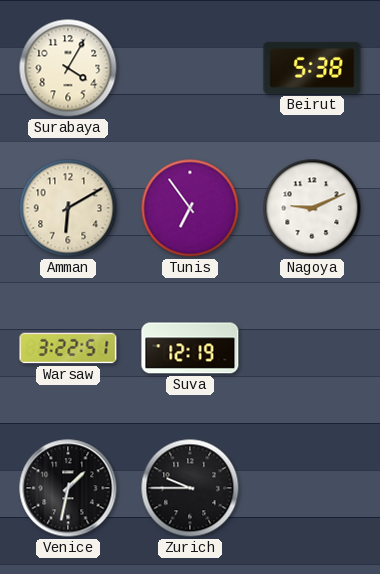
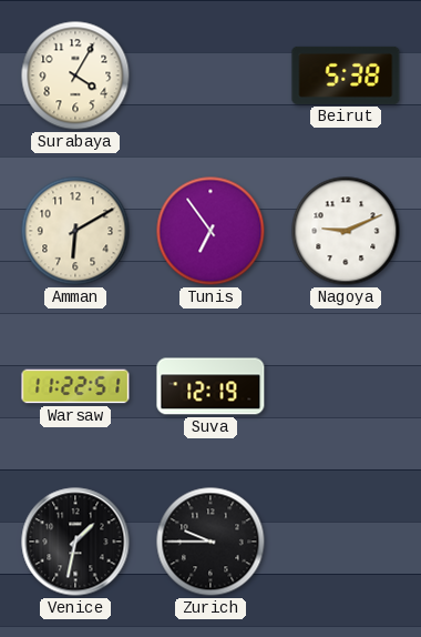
Warsaw: 3:22 -> 11:22 (75, 386)
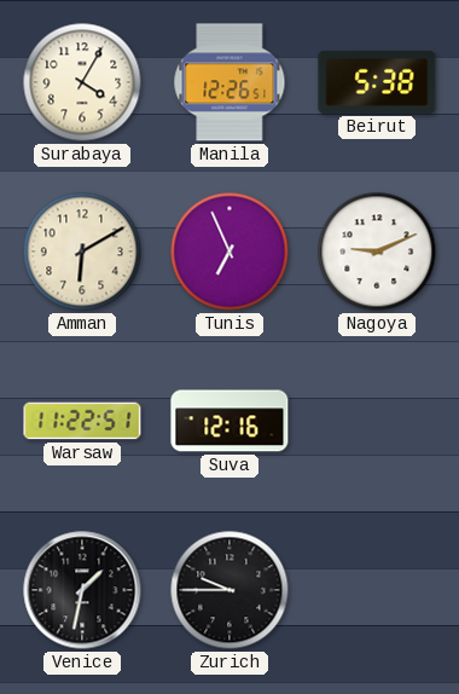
Manila: none -> 12:26 (230, 82)
Tunis: 6:54 -> 6:56 (230, 251)
Suva: 12:19 -> 12:16 (230, 421)
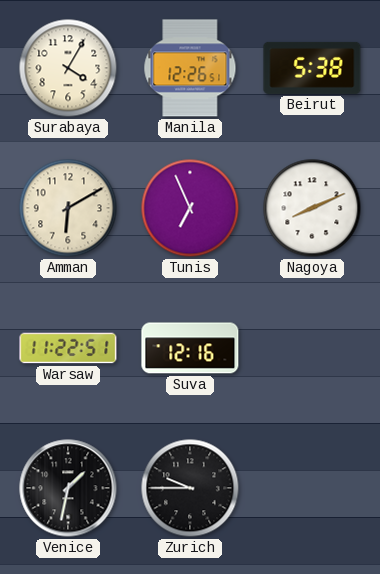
Nagoya: 9:11 -> 8:11 (312, 208)
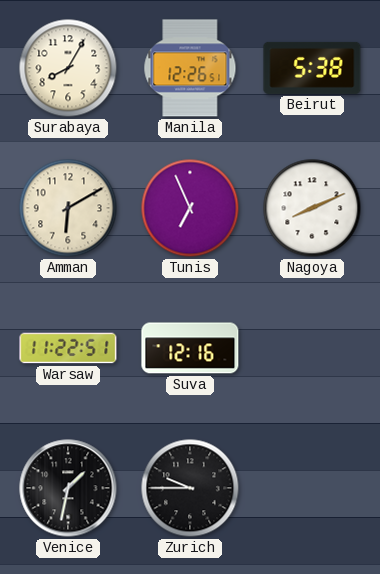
Surabaya: 4:05 -> 8:05 (68, 68)
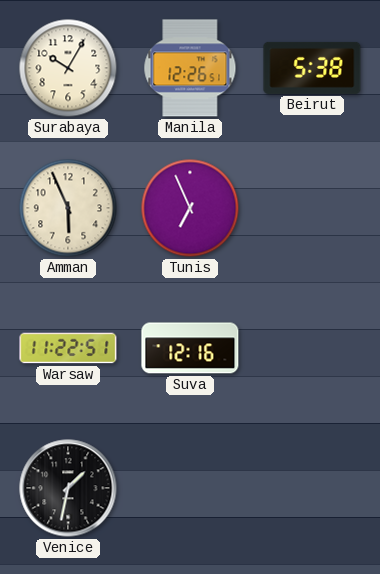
Surabaya: 8:05 -> 10:05 (68, 68)
Amman: 6:10 -> 5:56 (68, 208)
Nagoya: 8:11 -> none (312, 208)
Zurich: 9:45 -> none (190, 488)
